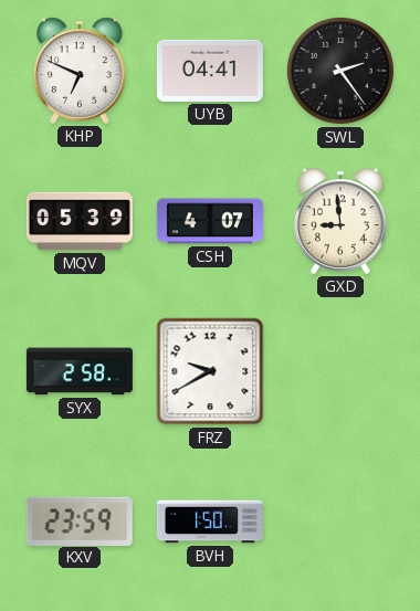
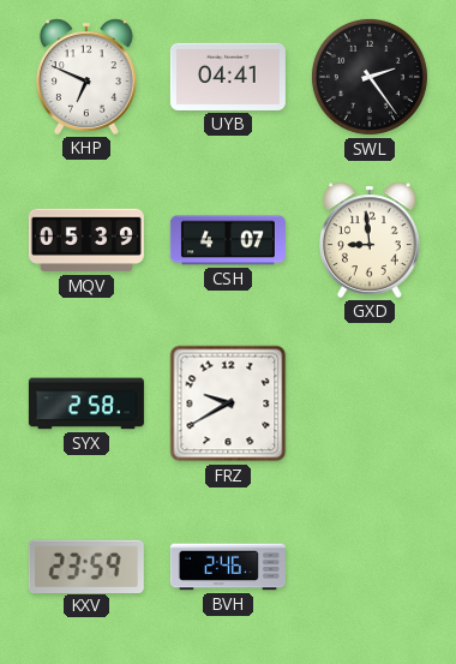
BVH: 1:50 -> 2:46 (228, 567)
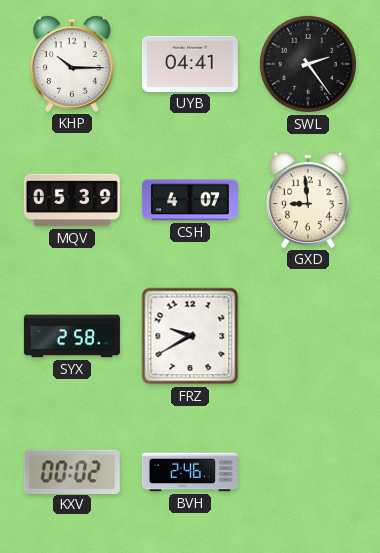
KHP: 6:49 -> 10:15 (72, 64)
KXV: 23:59 -> 00:02 (72, 471)
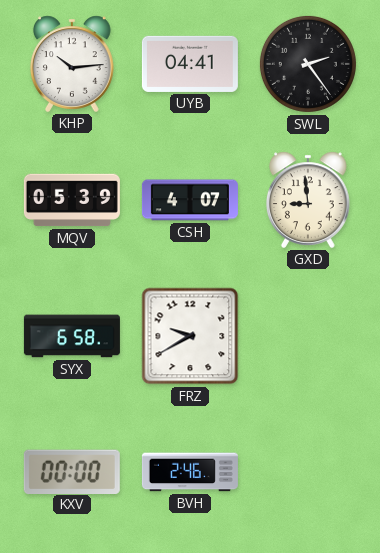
KHP: 10:15 -> 10:14 (72, 64)
SYX: 2:58 -> 6:58 (72, 336)
KXV: 00:02 -> 00:00 (72, 471)
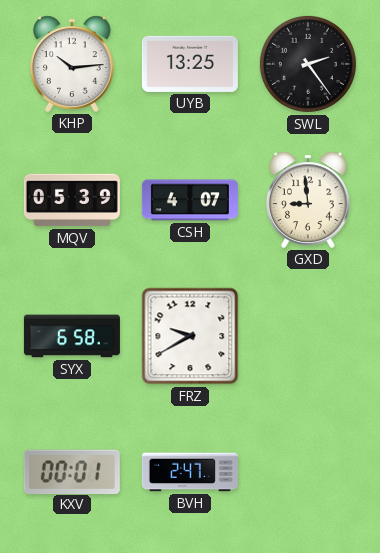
UYB: 04:41 -> 13:25 (190, 64)
KXV: 00:00 -> 00:01 (72, 471)
BVH: 2:46 -> 2:47 (190, 472)
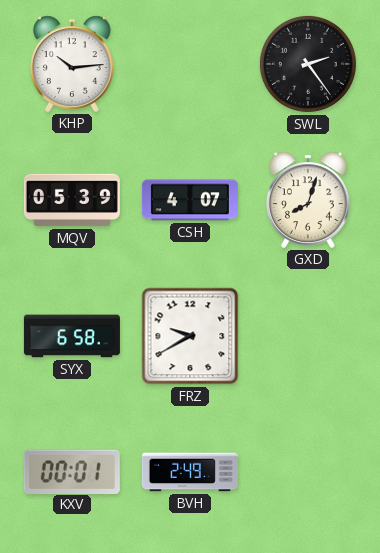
UYB: 13:25 -> none (190, 64)
GXD: 8:59 -> 8:03 (308, 200)
BVH: 2:47 -> 2:49 (190, 472)
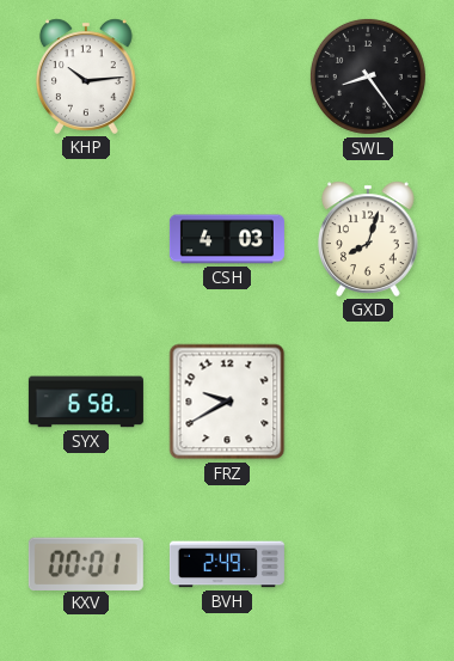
SWL: 2:24 -> 8:24 (368, 76)
MQV: 05:39 -> none (72, 200)
CSH: 4:07 -> 4:03 (227, 239)
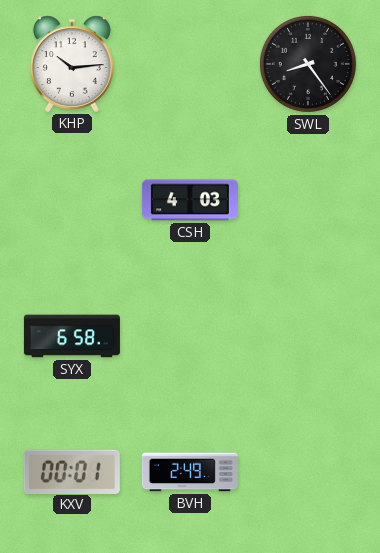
GXD: 8:03 -> none (368, 239)
FRZ: 9:40 -> none (227, 402)
